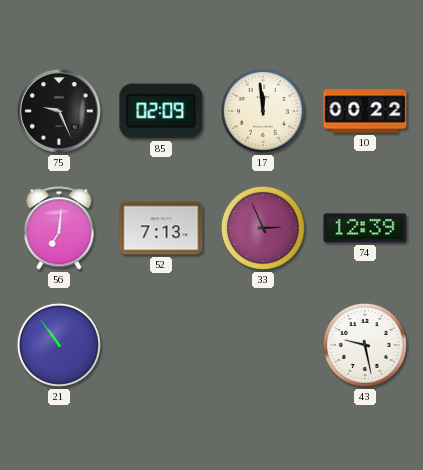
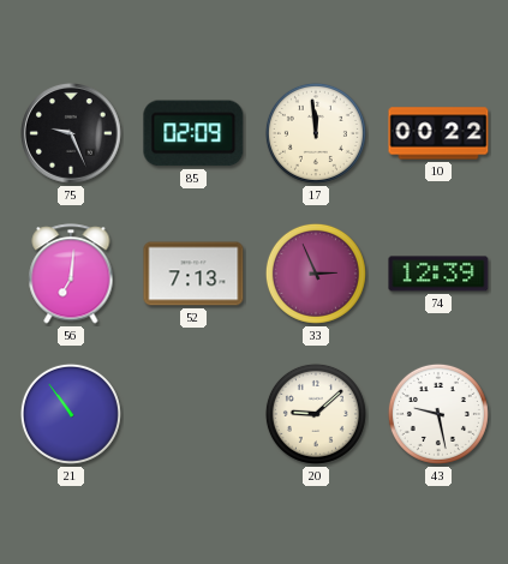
20: none -> 9:08 (316, 414)
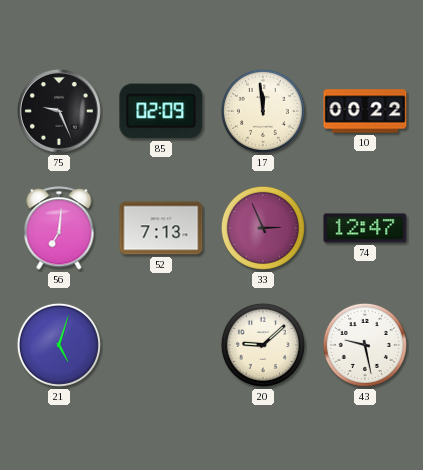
74: 12:39 -> 12:47 (365, 228)
21: 10:54 -> 5:03 (59, 345)
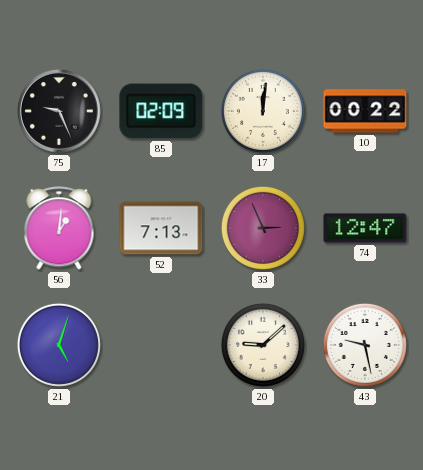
17: 11:59 -> 12:01 (263, 111)
56: 7:01 -> 1:01 (59, 228)
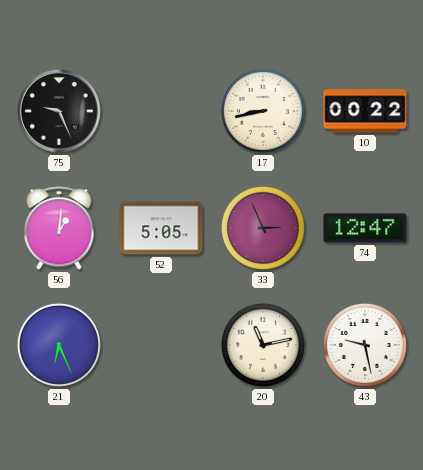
85: 02:09 -> none (161, 111)
17: 12:01 -> 8:43 (263, 111)
52: 7:13 -> 5:05 (161, 228)
21: 5:03 -> 6:26 (59, 345)
20: 9:08 -> 11:13 (263, 345)
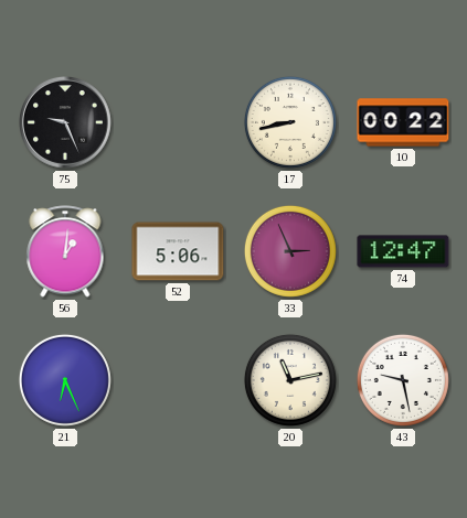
52: 5:05 -> 5:06 (178, 251)
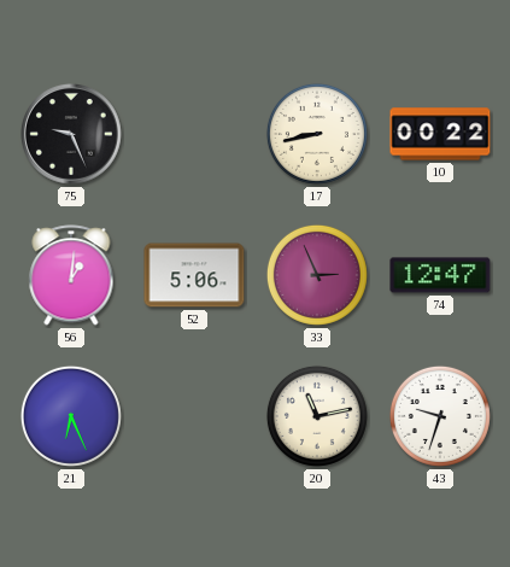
43: 9:28 -> 9:33 (440, 416)
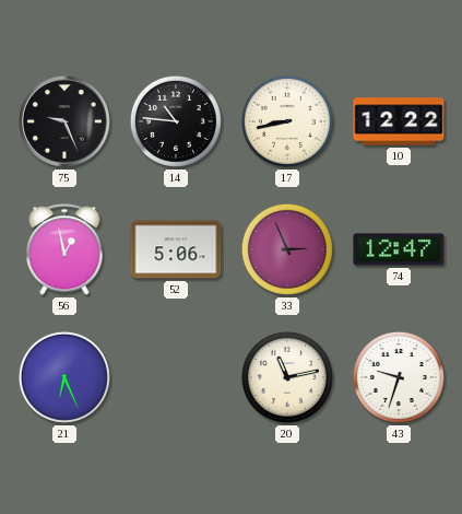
14: none -> 10:46 (176, 121)
10: 00:22 -> 12:22 (399, 121)
56: 1:01 -> 12:58 (64, 249)
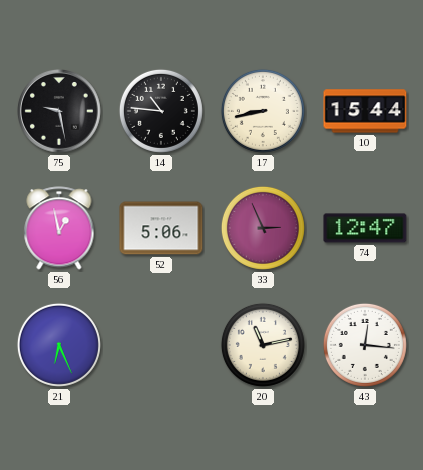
75: 9:26 -> 9:28 (59, 112)
10: 12:22 -> 15:44 (365, 111)
43: 9:33 -> 12:16 (365, 345)
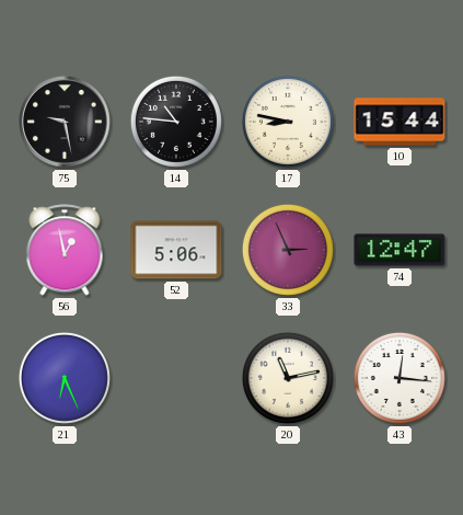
17: 8:43 -> 8:47 (288, 122)
